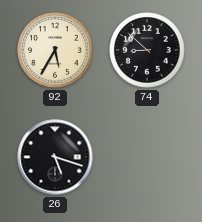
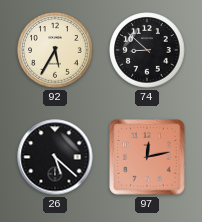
26: 5:18 -> 5:22 (55, 157)
97: none -> 12:13 (147, 157)
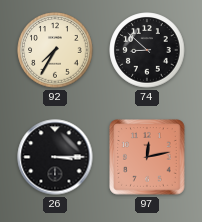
92: 5:35 -> 7:35 (55, 50)
26: 5:22 -> 3:15 (55, 157)
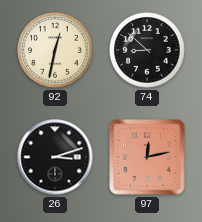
92: 7:35 -> 12:32 (55, 50)
26: 3:15 -> 3:12 (55, 157)
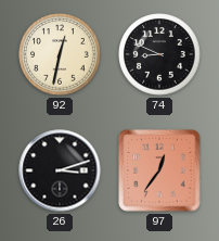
74: 8:52 -> 8:49 (159, 54)
97: 12:13 -> 12:36 (159, 170)
